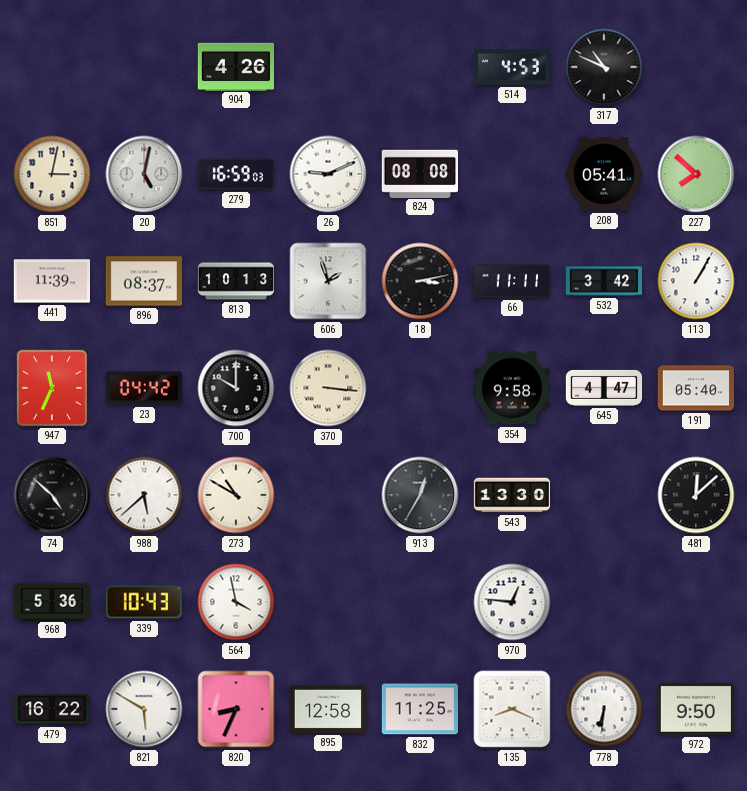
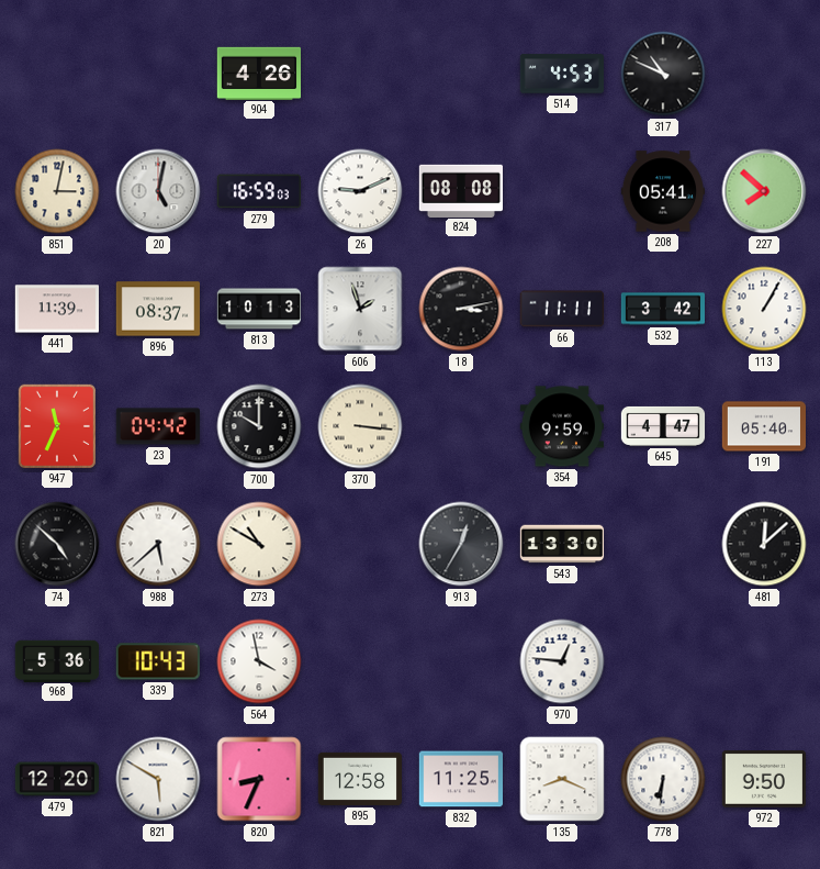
354: 9:58 -> 9:59 (561, 426)
479: 16:22 -> 12:20 (57, 779)
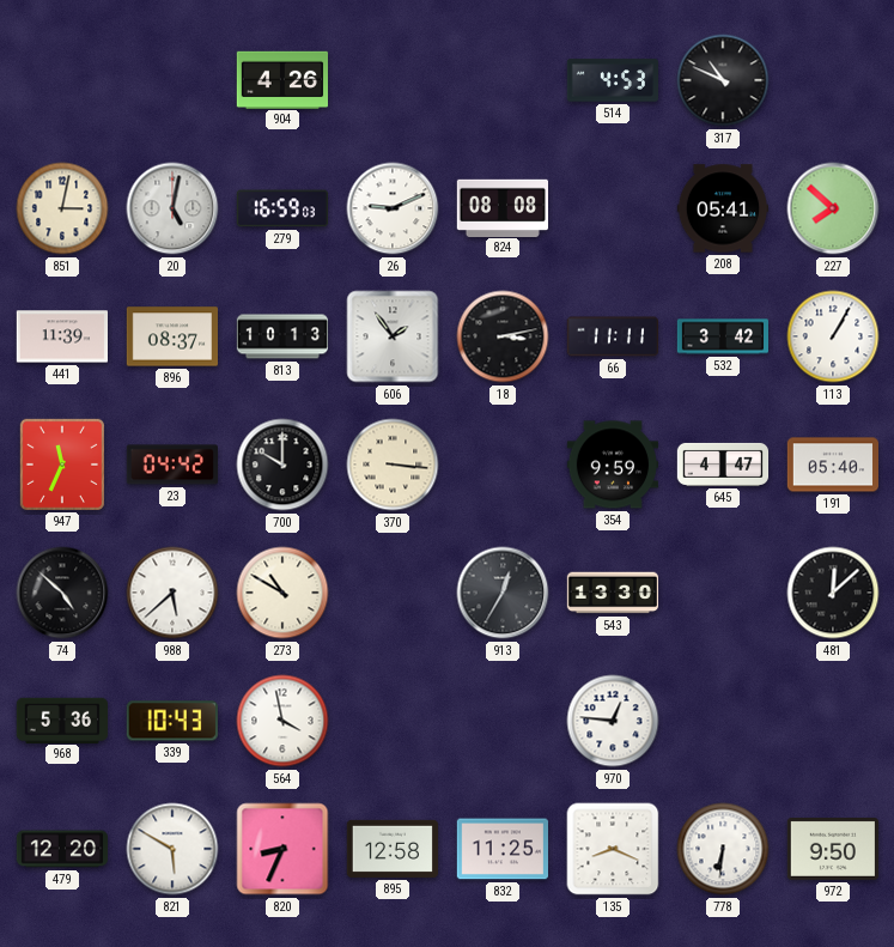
606: 1:57 -> 1:54 (393, 336)
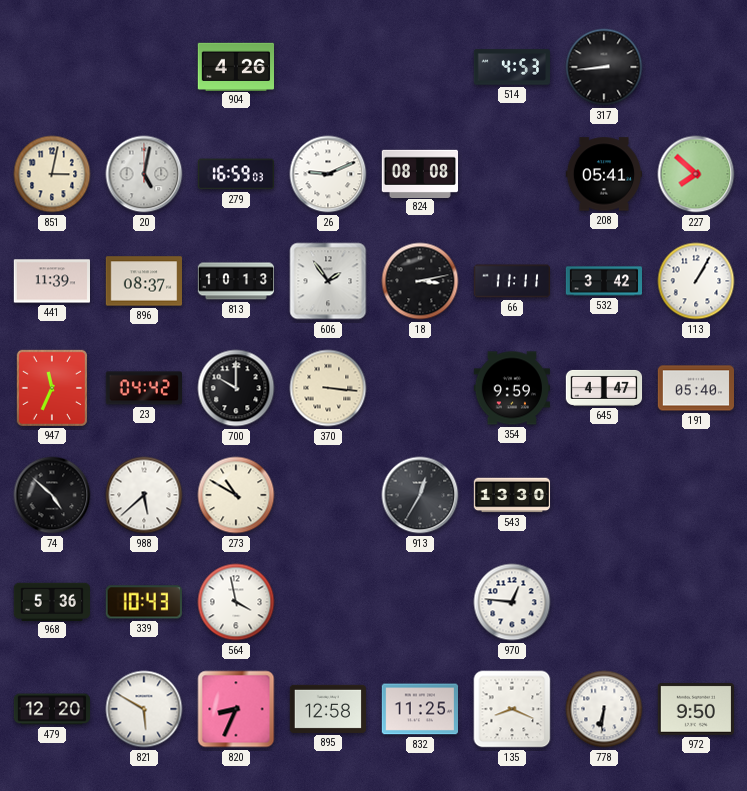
317: 10:49 -> 8:44 (604, 67)
481: 12:08 -> none (833, 593)
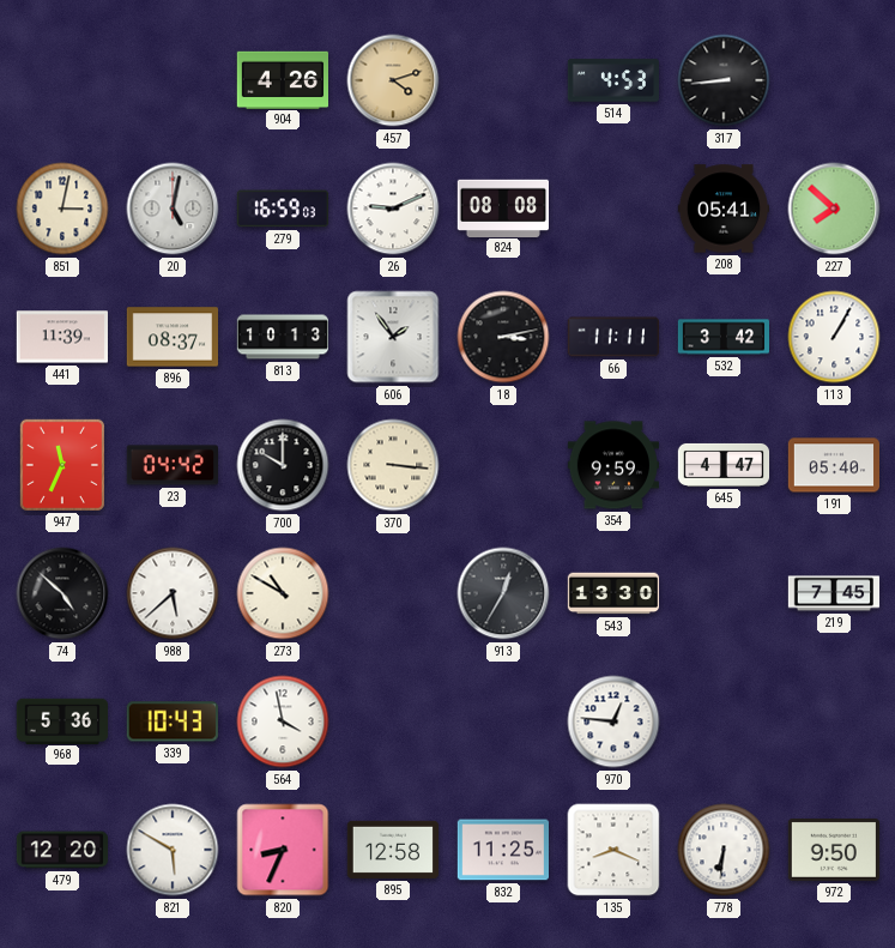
457: none -> 4:12 (393, 80)
219: none -> 7:45 (834, 593)
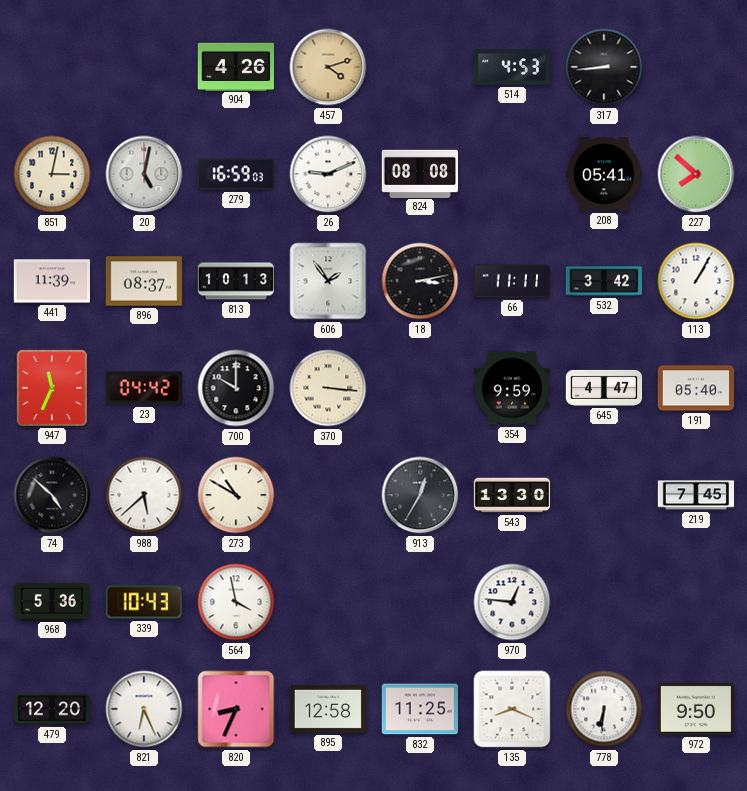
821: 5:50 -> 6:26 (144, 709)
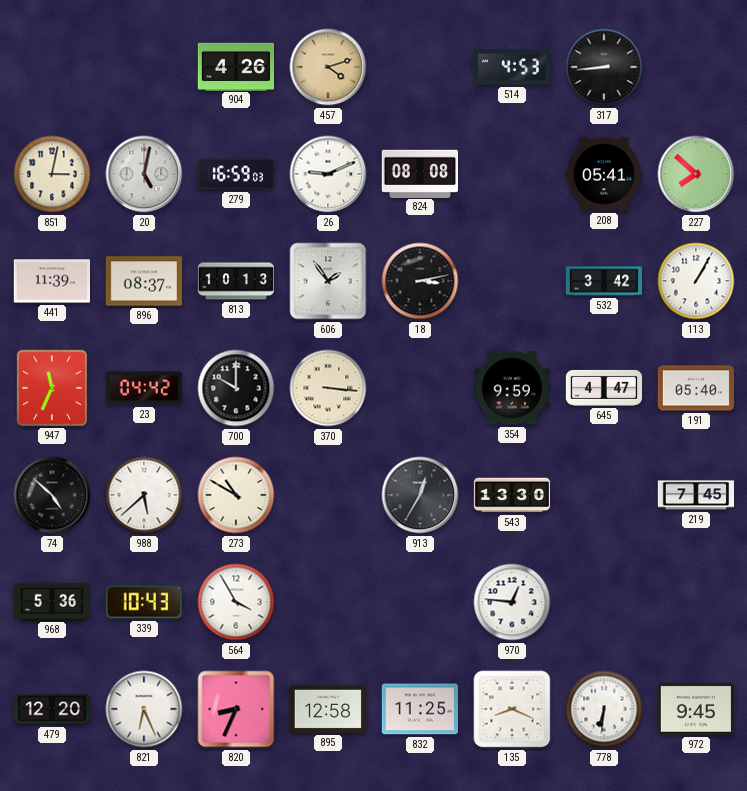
66: 11:11 -> none (511, 281)
564: 3:58 -> 3:55 (236, 602)
972: 9:50 -> 9:45 (695, 710)
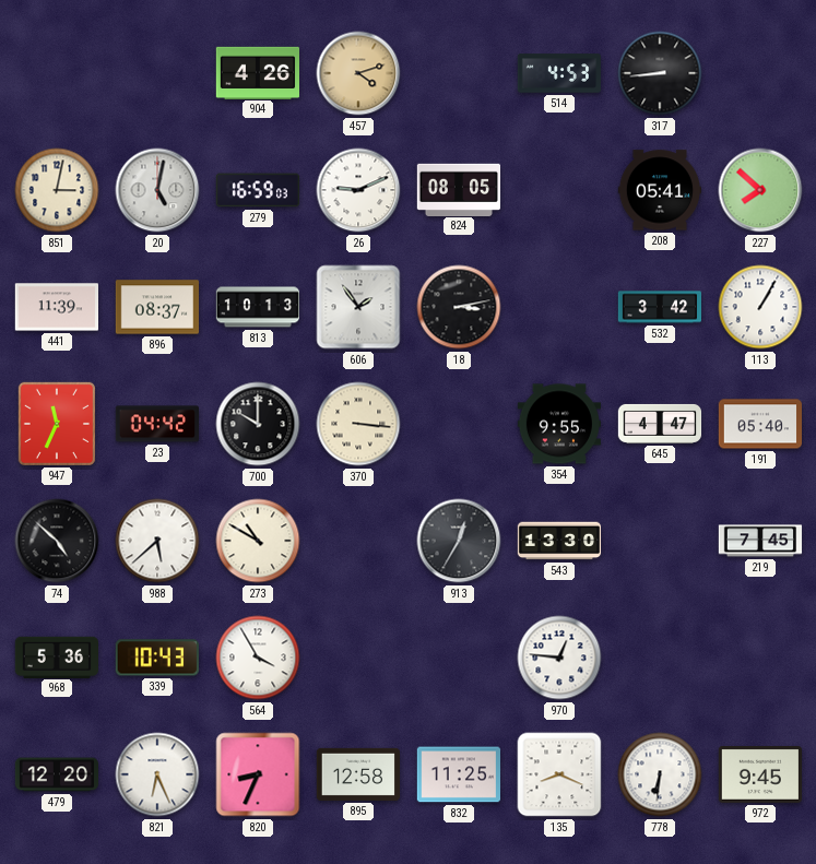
824: 08:08 -> 08:05 (458, 189)
354: 9:59 -> 9:55 (558, 424)
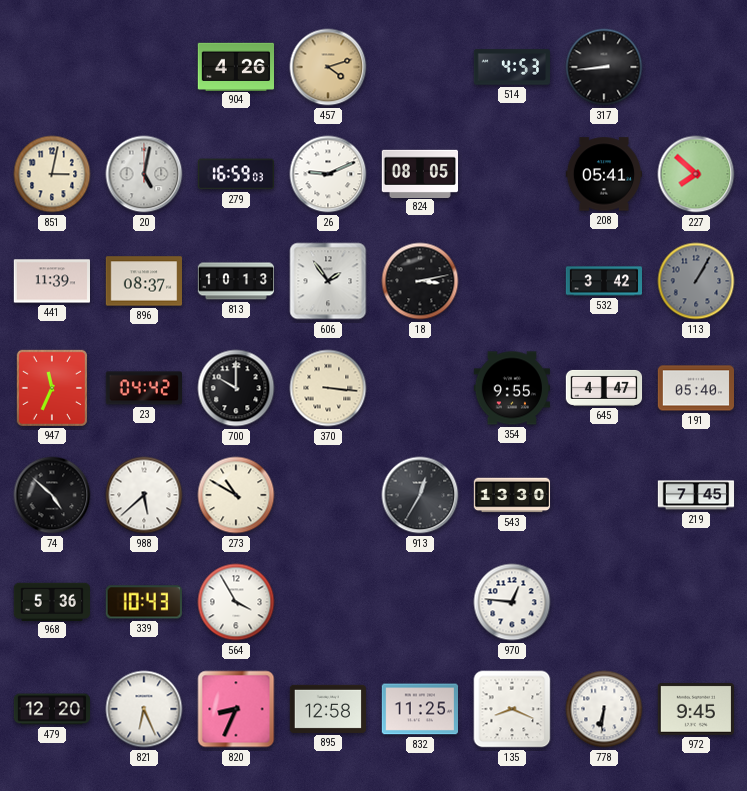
113 dial: white -> grey (696, 281)
